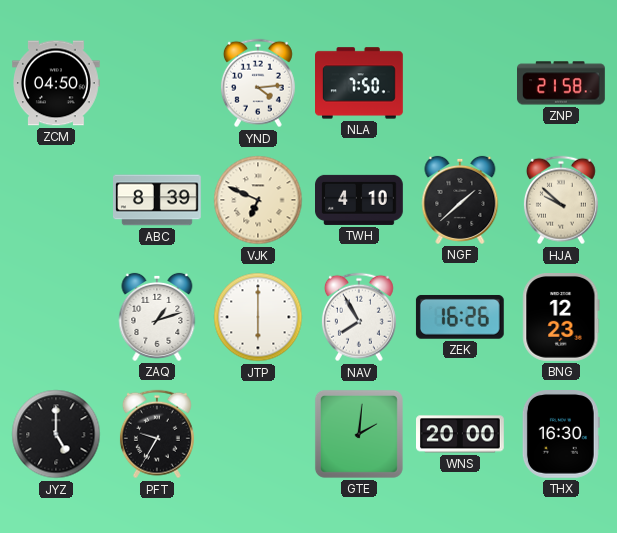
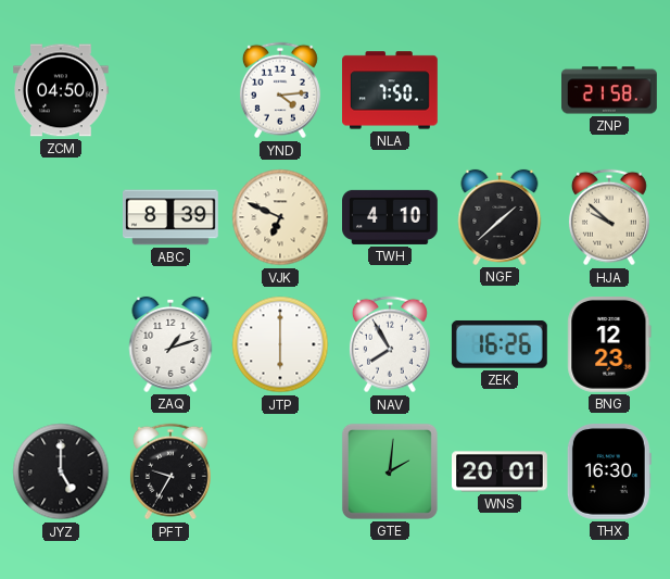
WNS: 20:00 -> 20:01 (501, 471)
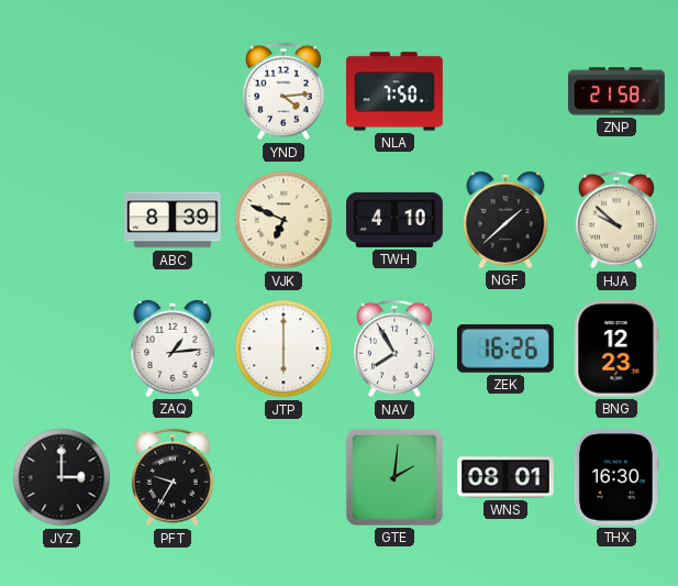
ZCM: 04:50 -> none (62, 90)
ZAQ: 1:12 -> 1:14 (173, 349)
JYZ: 5:00 -> 3:00 (62, 477)
WNS: 20:01 -> 08:01 (507, 477)
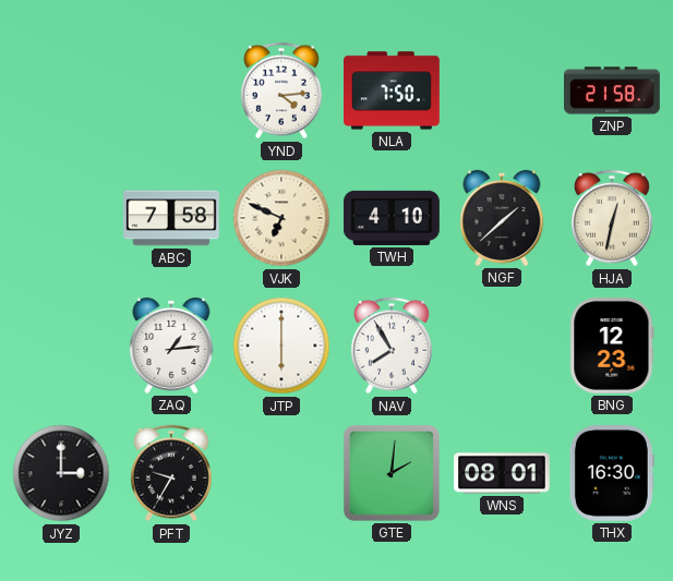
ABC: 8:39 -> 7:58 (172, 218)
HJA: 9:52 -> 12:32 (612, 218)
ZEK: 16:26 -> none (505, 349)
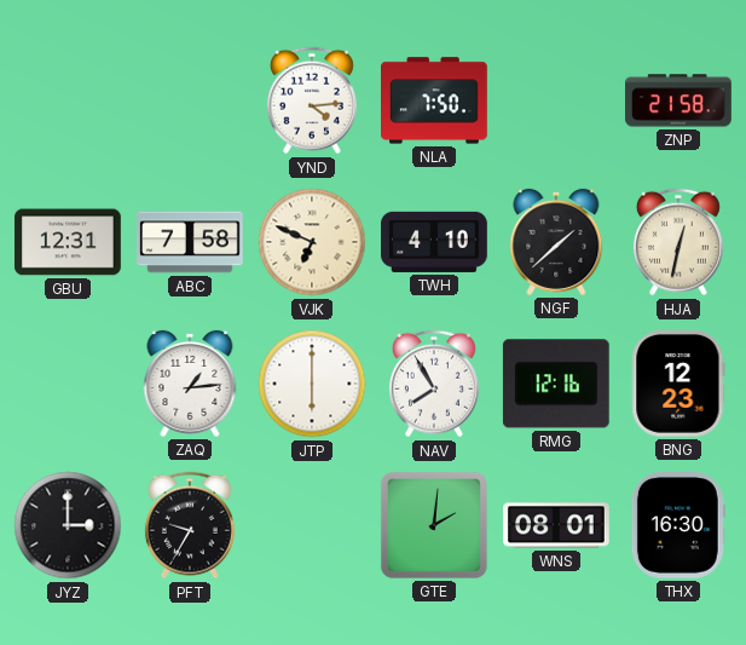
GBU: none -> 12:31 (69, 242)
RMG: none -> 12:16 (556, 384)
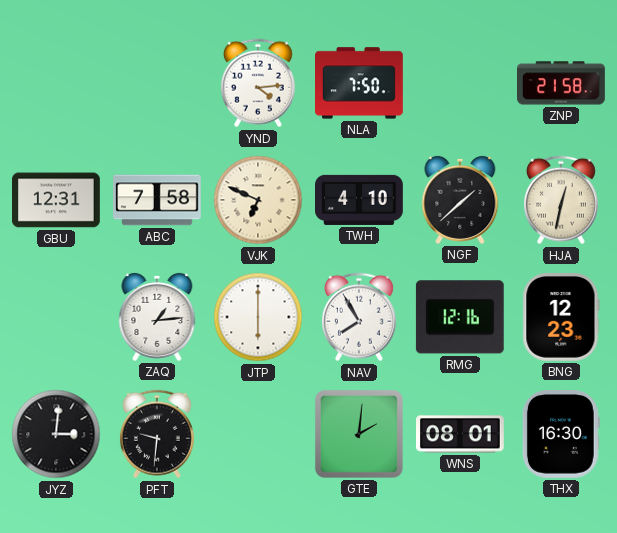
JYZ: 3:00 -> 3:01 (56, 434)
PFT: 9:35 -> 9:31 (157, 434)
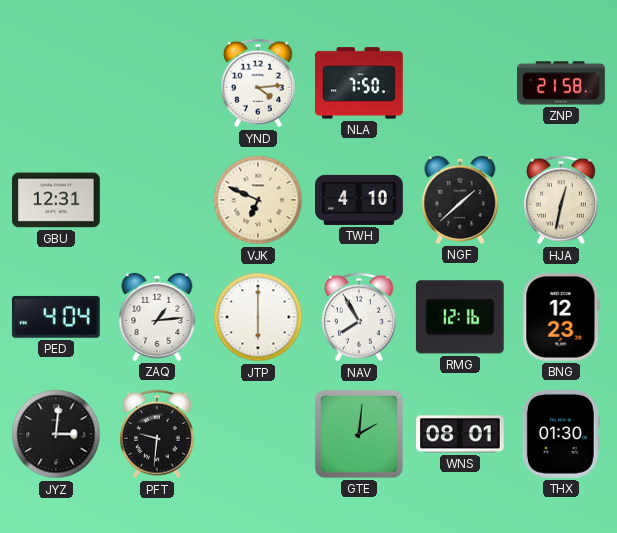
ABC: 7:58 -> none (158, 200)
PED: none -> 4:04 (56, 317)
THX: 16:30 -> 01:30 (561, 435)
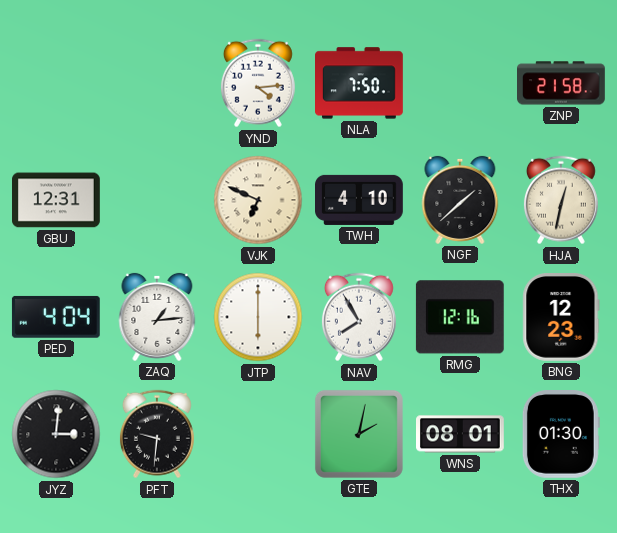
GTE: 2:01 -> 2:02 (359, 434)
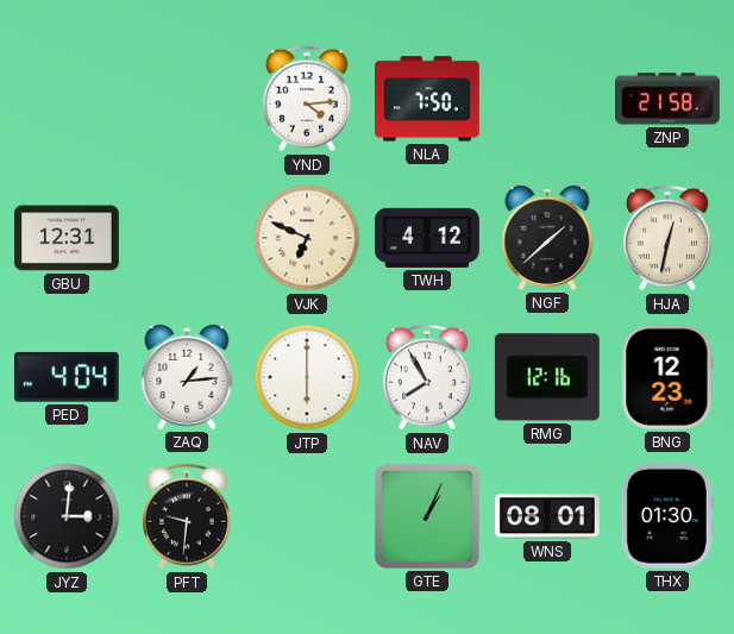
TWH: 4:10 -> 4:12 (428, 238)
GTE: 2:02 -> 1:04 (427, 516)
